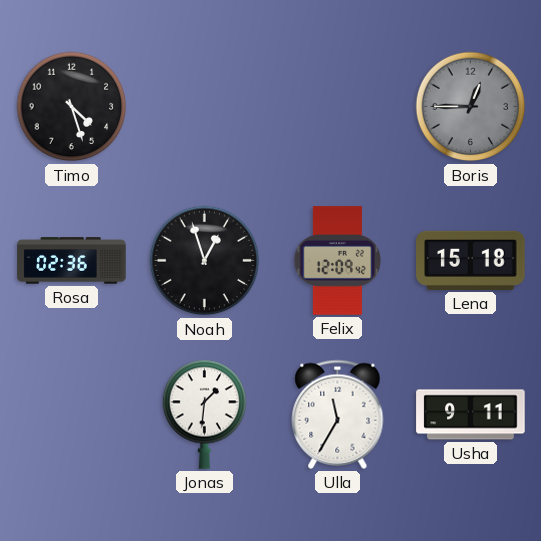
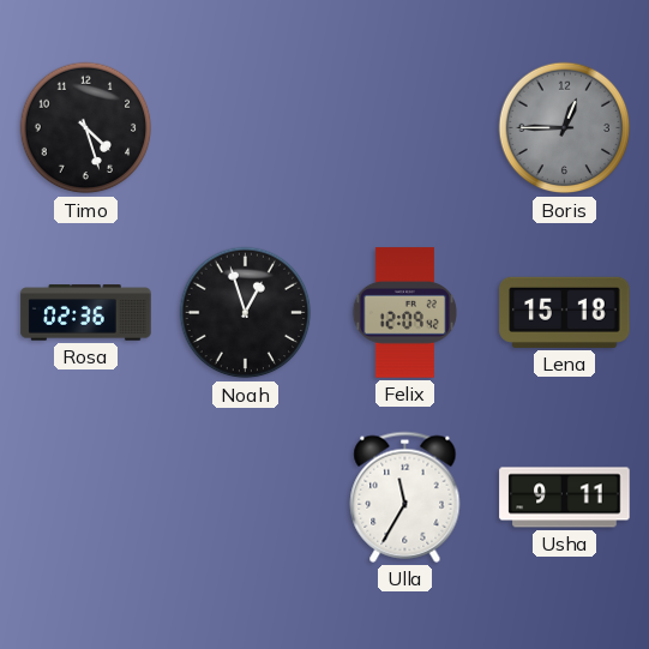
Jonas: 1:31 -> none (205, 414)
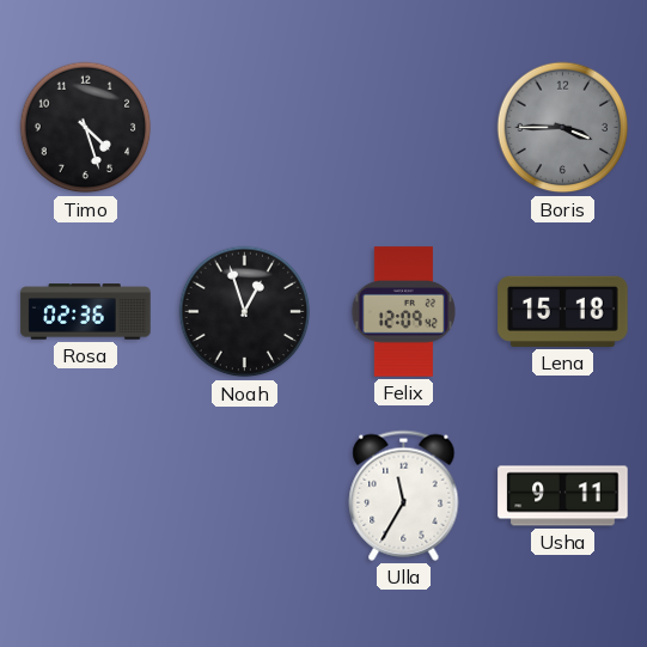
Boris: 12:45 -> 3:45 (563, 128)
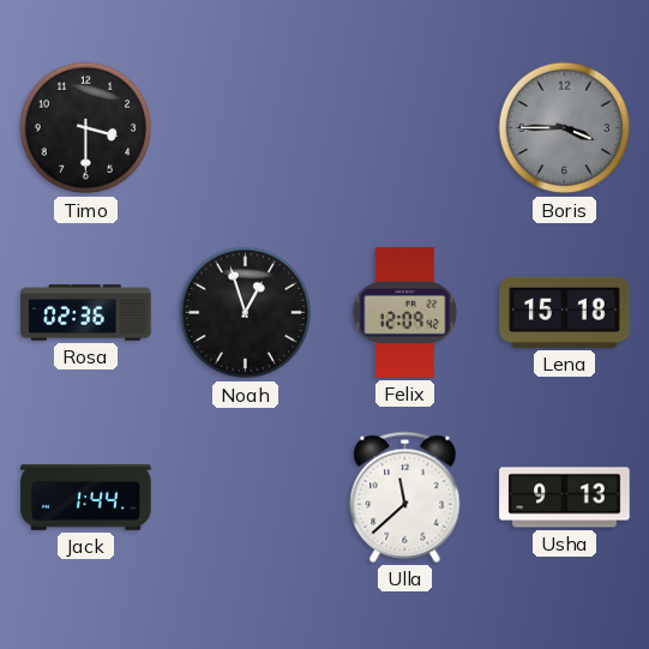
Timo: 4:27 -> 3:30 (86, 128)
Jack: none -> 1:44 (86, 497)
Ulla: 11:35 -> 11:38 (405, 497)
Usha: 9:11 -> 9:13 (565, 498)
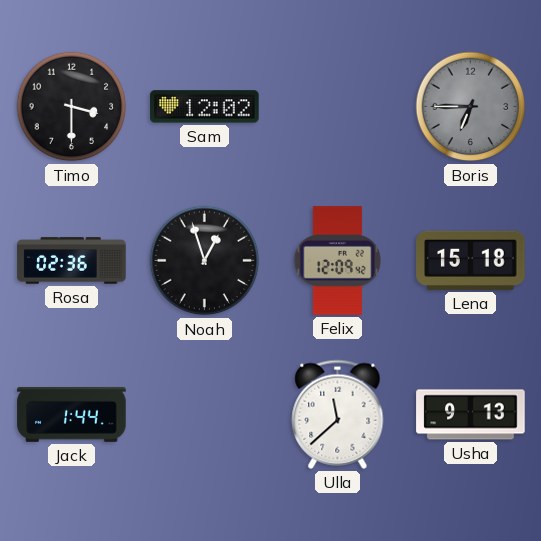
Sam: none -> 12:02 (205, 107)
Boris: 3:45 -> 6:45 (471, 107)
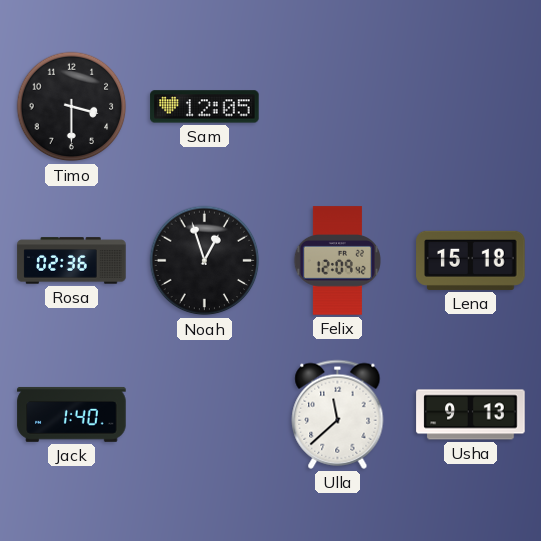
Sam: 12:02 -> 12:05 (205, 107)
Boris: 6:45 -> none (471, 107)
Jack: 1:44 -> 1:40 (72, 414)
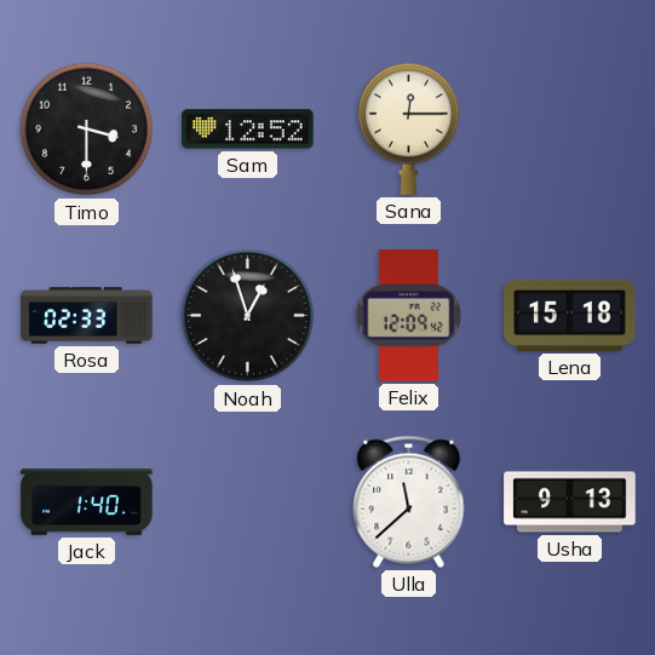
Sam: 12:05 -> 12:52 (248, 130)
Sana: none -> 12:15 (409, 128)
Rosa: 02:36 -> 02:33 (87, 316)
